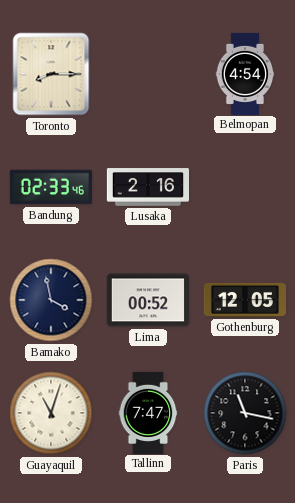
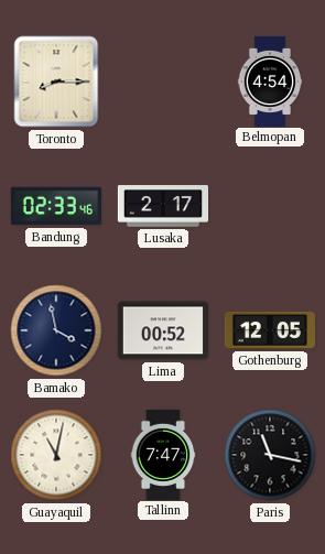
Lusaka: 2:16 -> 2:17 (162, 206)
Guayaquil: 11:03 -> 11:02 (56, 455)
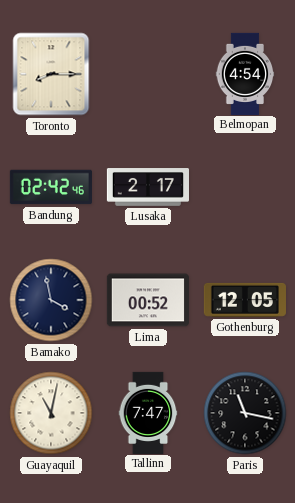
Bandung: 02:33 -> 02:42 (51, 187)
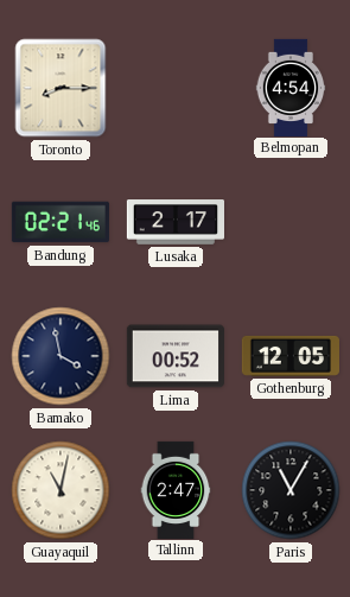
Bandung: 02:42 -> 02:21 (61, 222)
Tallinn: 7:47 -> 2:47 (176, 489)
Paris: 11:17 -> 11:05 (291, 490)
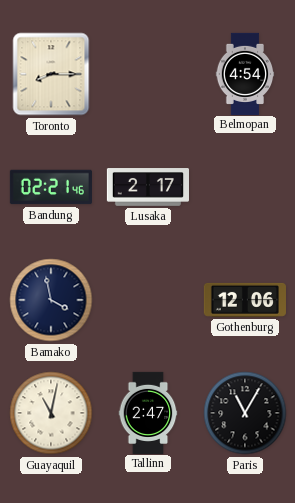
Lima: 00:52 -> none (176, 356)
Gothenburg: 12:05 -> 12:06 (244, 300)
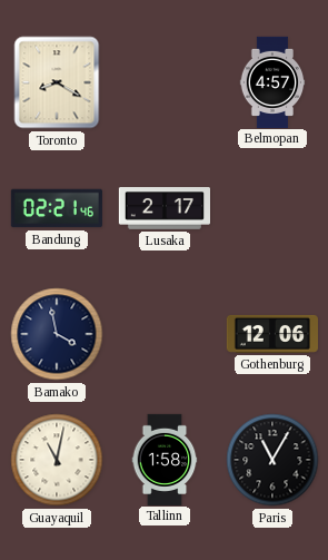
Toronto: 8:15 -> 8:20 (57, 82)
Belmopan: 4:54 -> 4:57 (272, 81)
Tallinn: 2:47 -> 1:58 (165, 459)
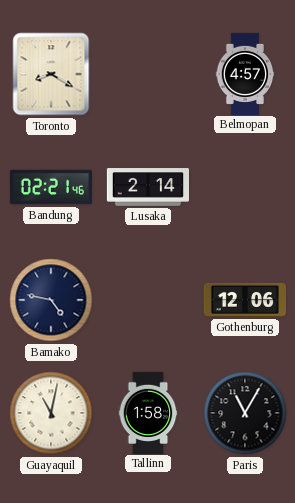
Lusaka: 2:17 -> 2:14 (147, 187)
Bamako: 3:58 -> 4:47 (51, 300)
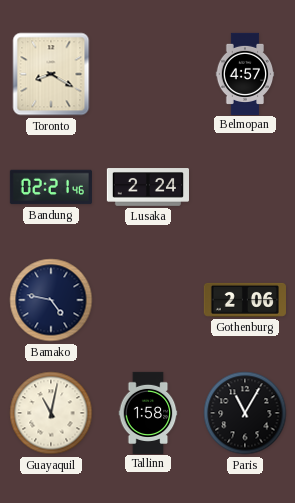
Lusaka: 2:14 -> 2:24 (147, 187)
Gothenburg: 12:06 -> 2:06 (244, 300)
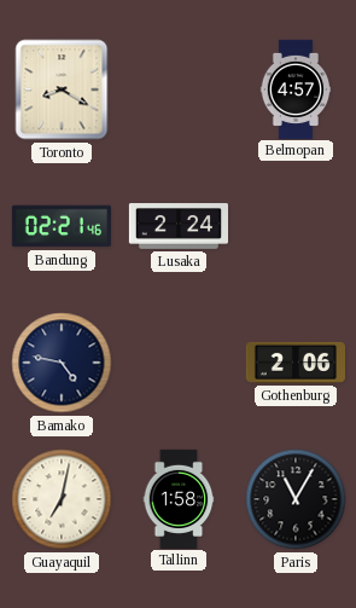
Guayaquil: 11:02 -> 7:02 (62, 499)
